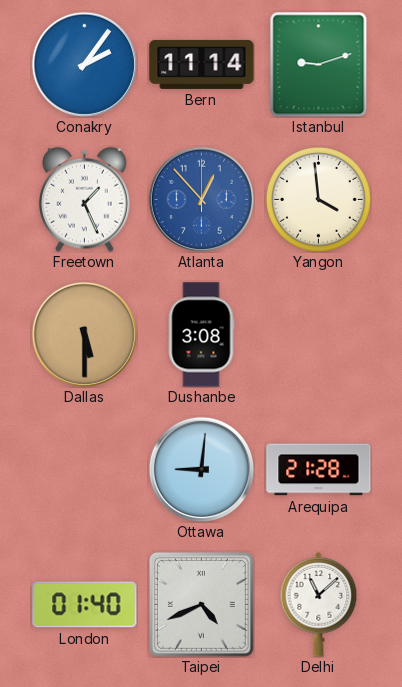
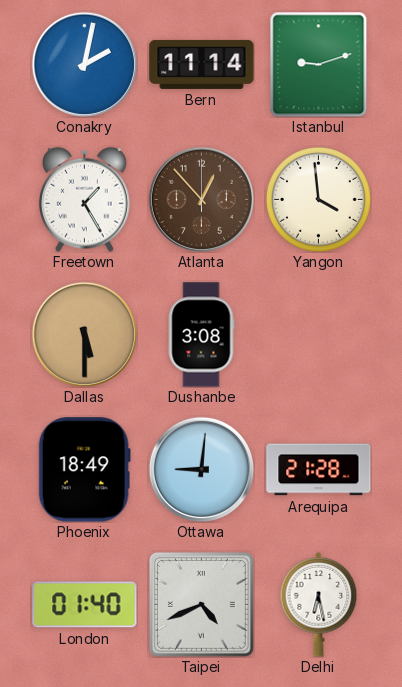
Conakry: 2:06 -> 2:02 (84, 64)
Freetown: 1:26 -> 1:25 (85, 199)
Atlanta dial: blue -> brown (201, 199)
Phoenix: none -> 18:49 (84, 470)
Delhi: 11:08 -> 6:28 (319, 605)
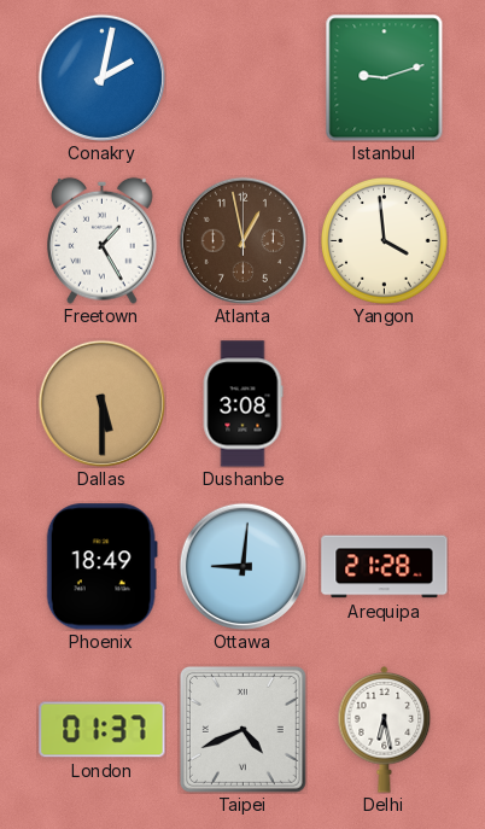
Bern: 11:14 -> none (202, 64)
Atlanta: 12:53 -> 12:58 (242, 240)
London: 01:40 -> 01:37 (103, 730)
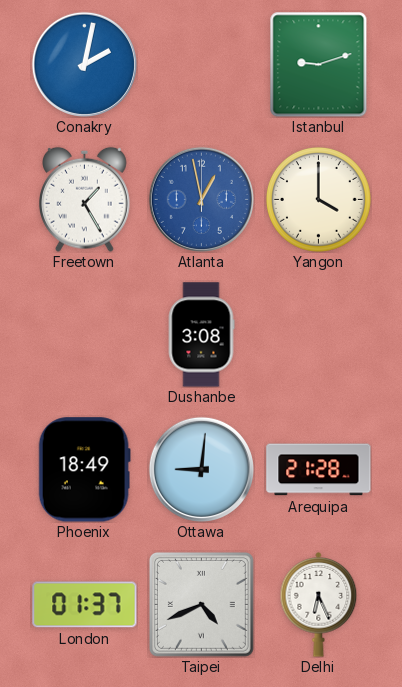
Atlanta dial: brown -> blue (201, 199)
Yangon: 3:59 -> 4:00 (319, 200)
Dallas: 5:30 -> none (101, 403)
Delhi: 6:28 -> 6:26 (319, 605)
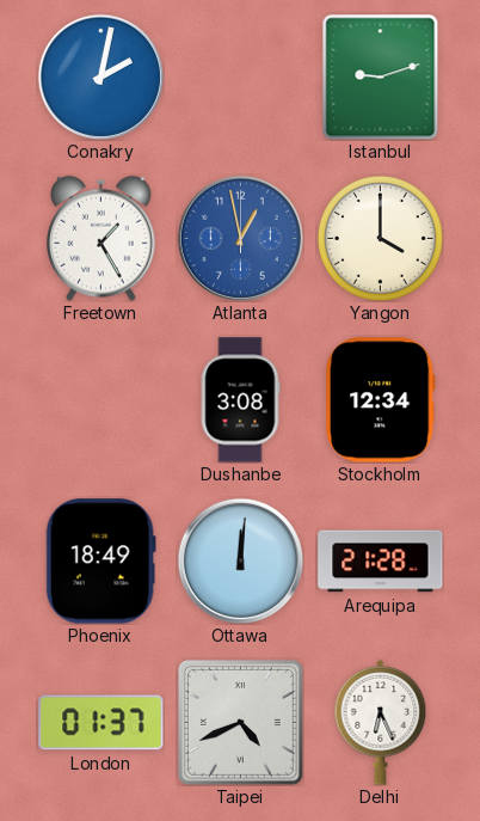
Stockholm: none -> 12:34 (381, 400)
Ottawa: 9:01 -> 12:01 (240, 560)
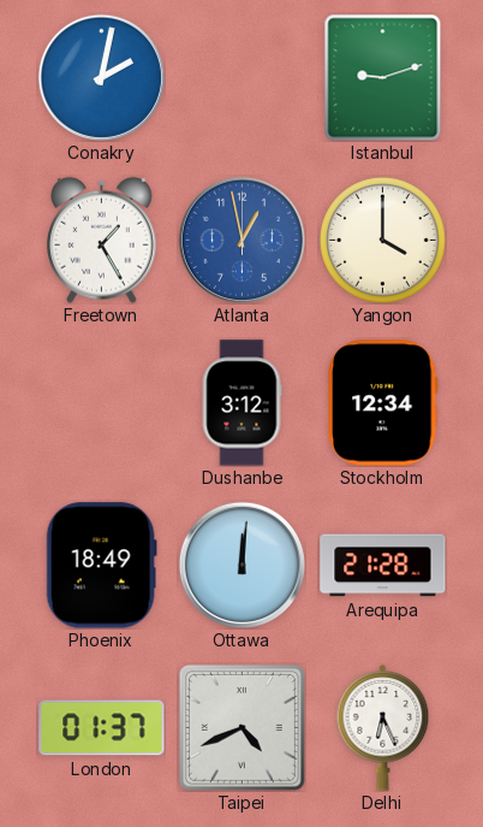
Dushanbe: 3:08 -> 3:12 (241, 403)
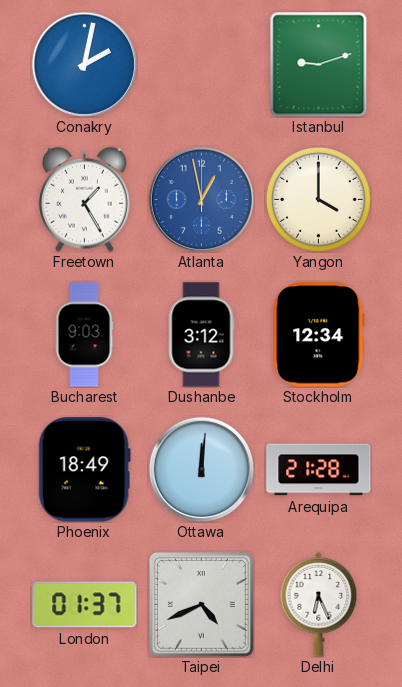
Bucharest: none -> 9:03 (84, 335)
